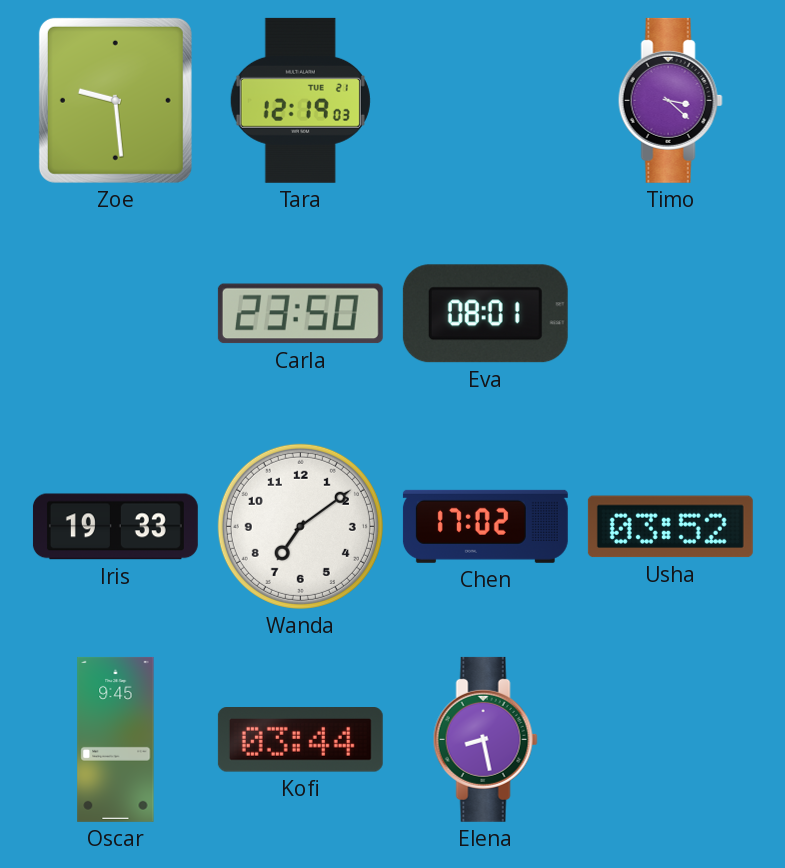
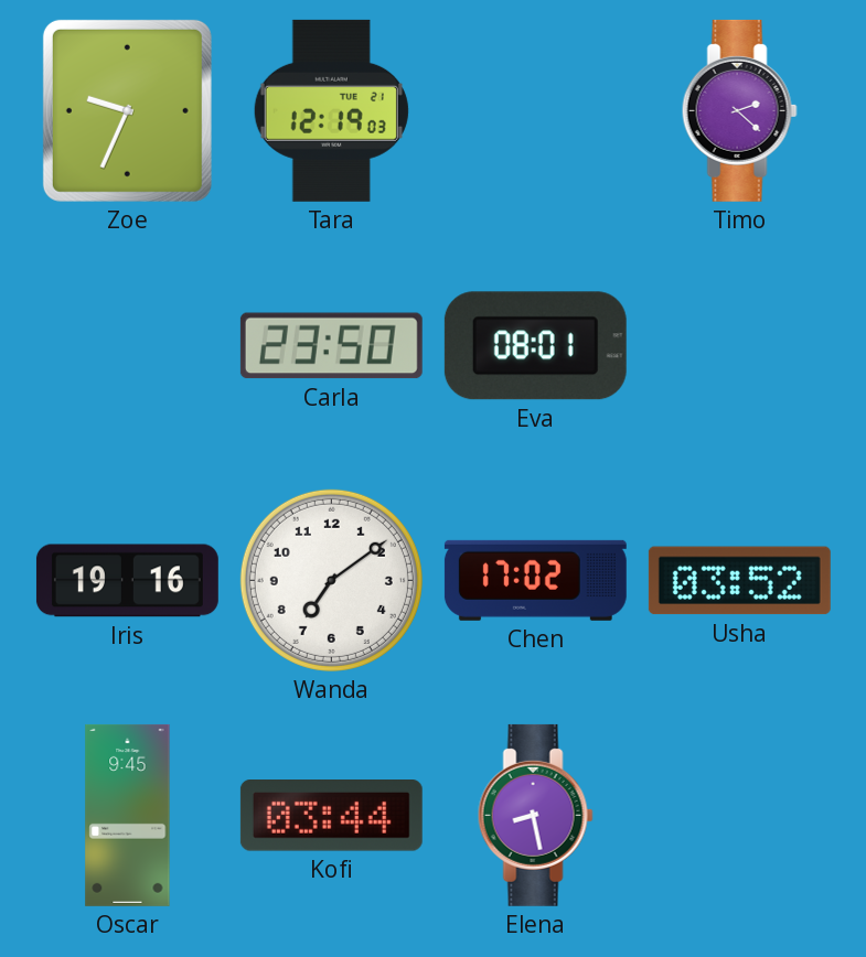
Zoe: 9:29 -> 9:34 (127, 110)
Timo: 3:22 -> 2:22 (739, 110)
Iris: 19:33 -> 19:16 (127, 581)
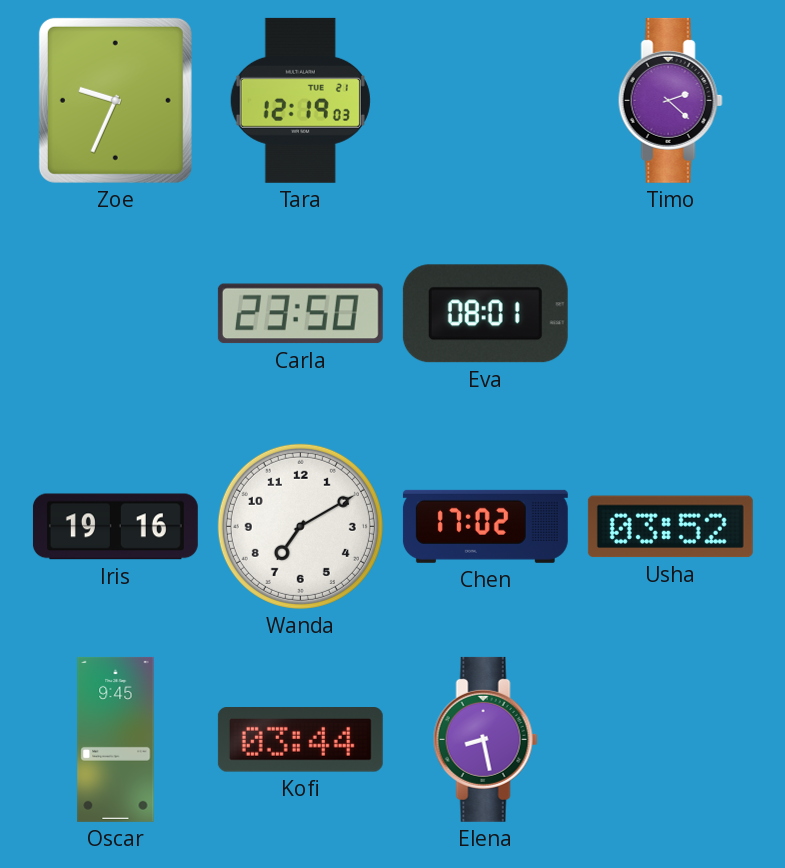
Wanda: 7:09 -> 7:10 (300, 526)
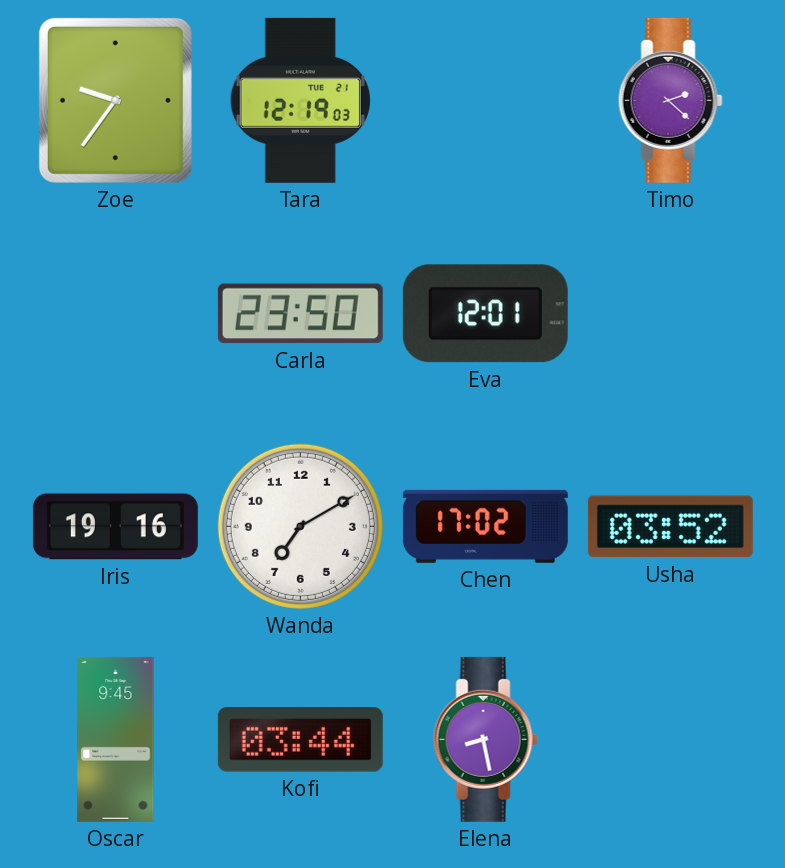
Zoe: 9:34 -> 9:36 (115, 100)
Eva: 08:01 -> 12:01 (485, 314)
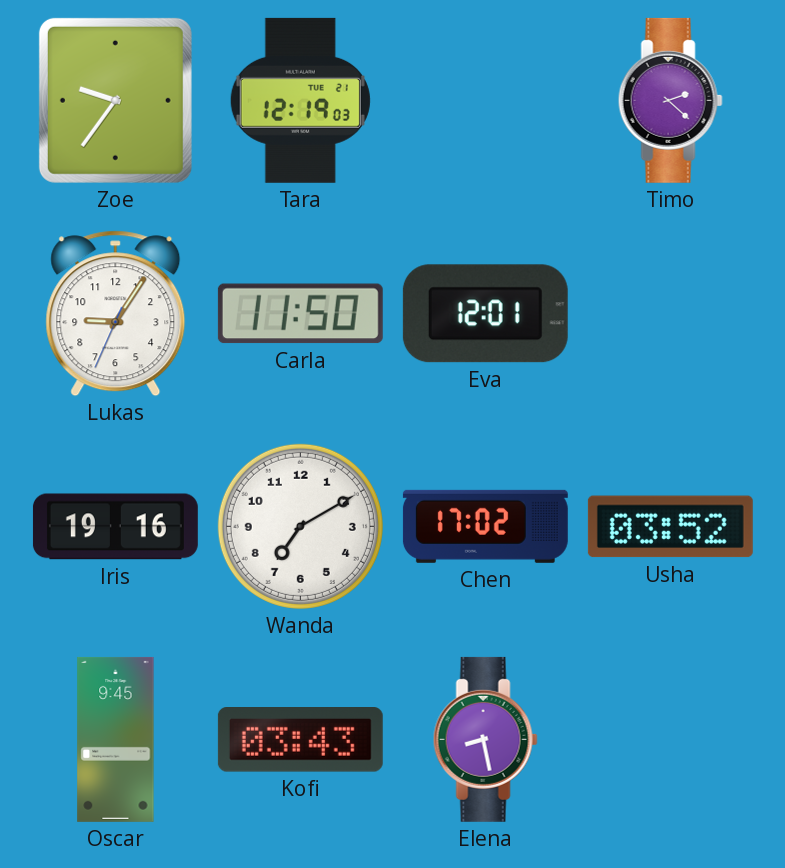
Lukas: none -> 9:05 (116, 314)
Carla: 23:50 -> 11:50 (300, 314)
Kofi: 03:44 -> 03:43 (300, 740)
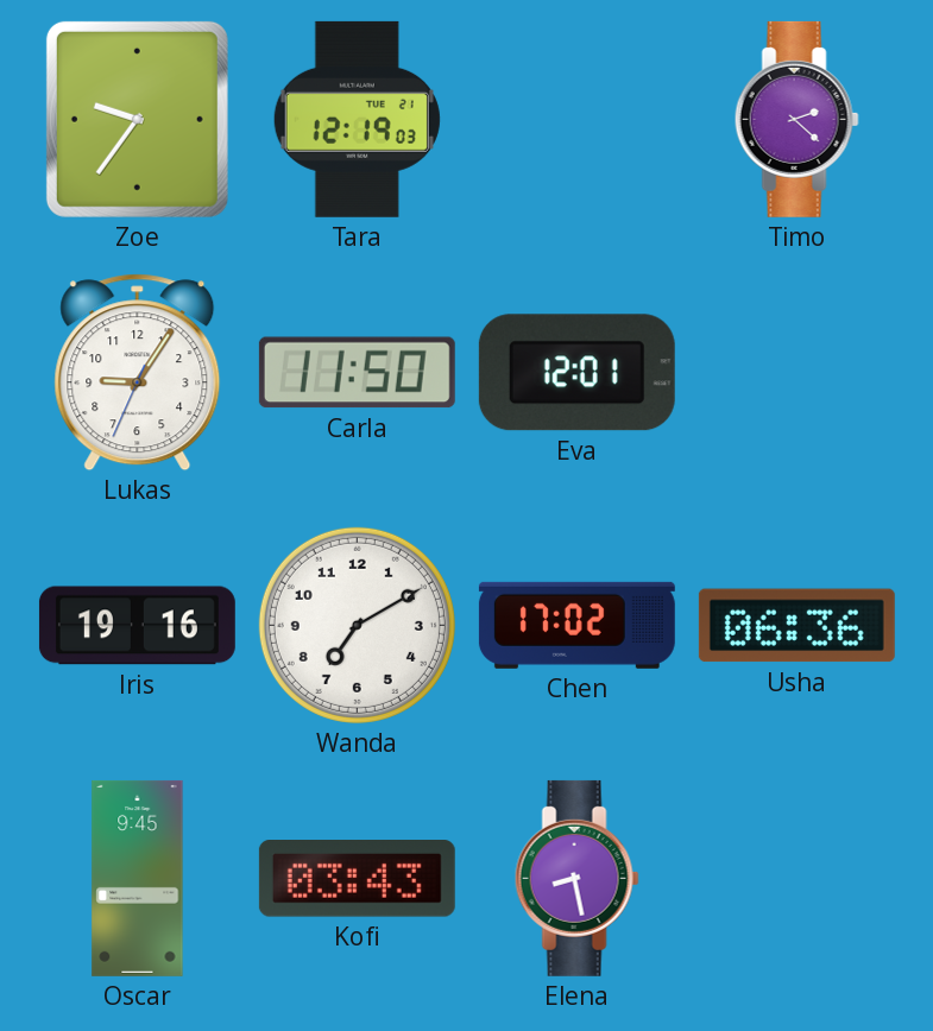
Usha: 03:52 -> 06:36 (796, 626)
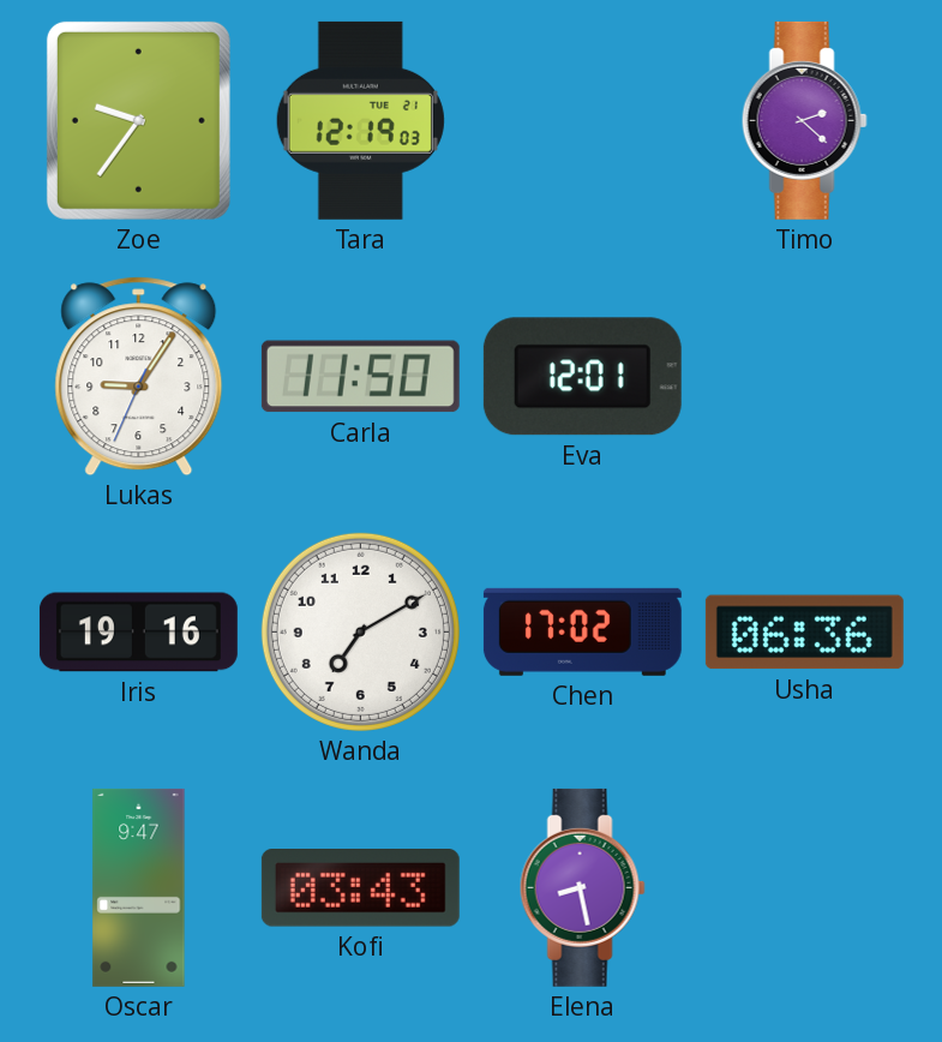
Oscar: 9:45 -> 9:47 (139, 887)
